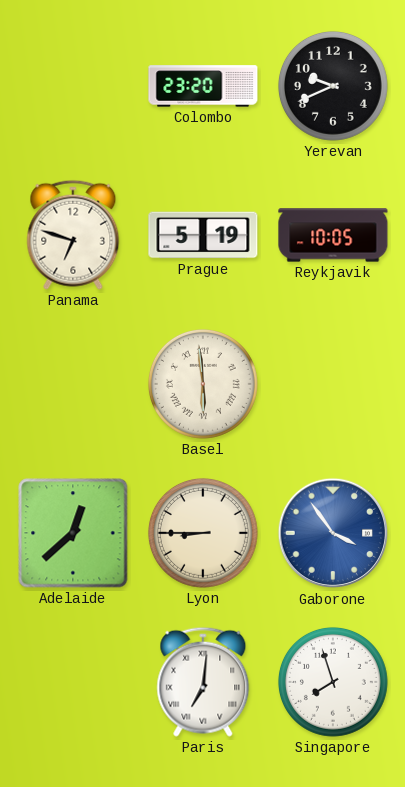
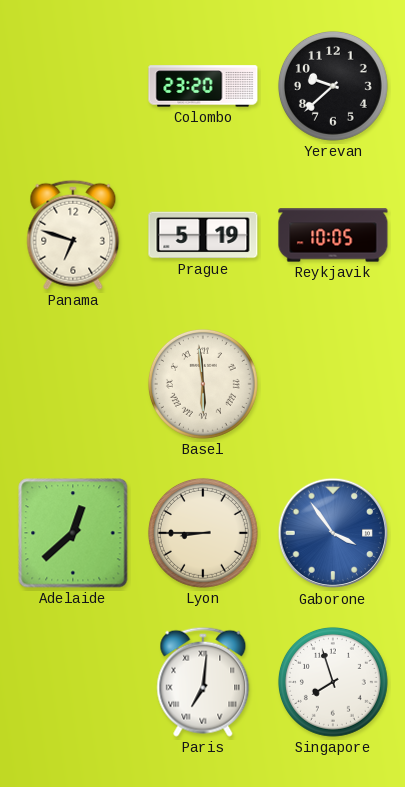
Yerevan: 9:41 -> 9:38 (333, 86)
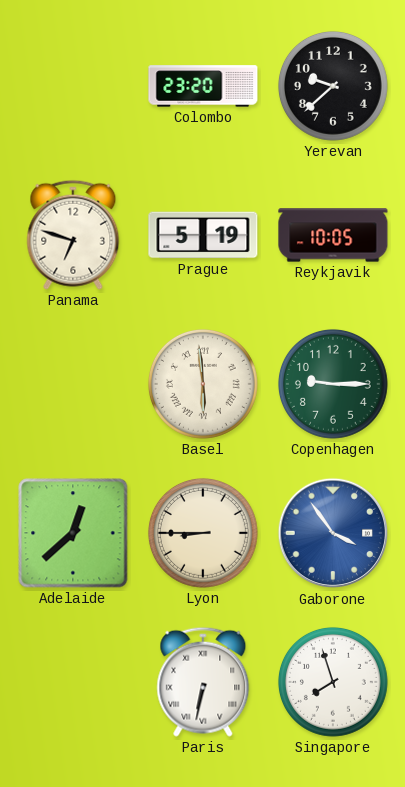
Copenhagen: none -> 9:15 (333, 384)
Paris: 7:01 -> 6:32 (203, 682)
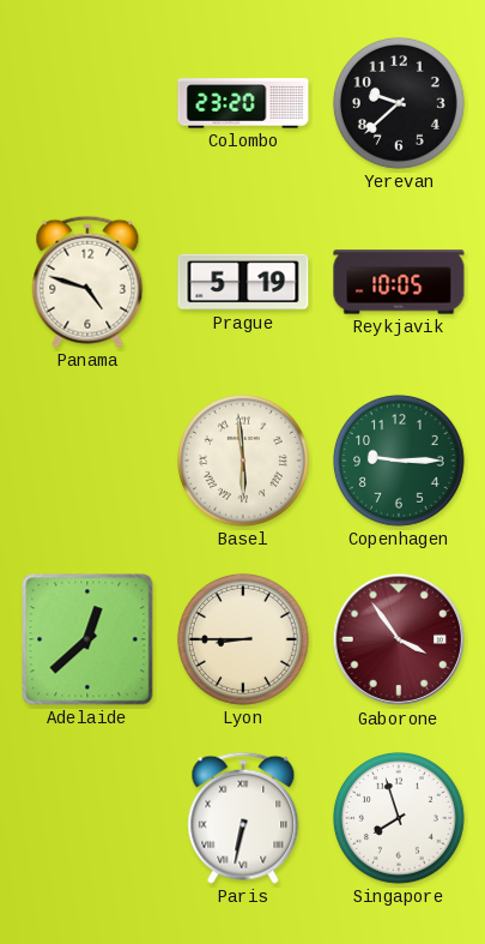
Panama: 6:48 -> 4:48 (87, 282)
Gaborone dial: blue -> burgundy (399, 639)
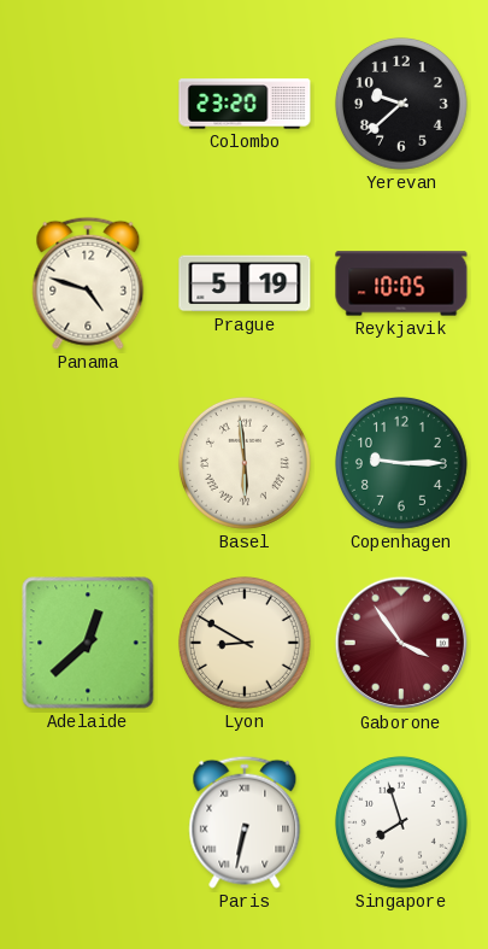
Lyon: 8:45 -> 8:50 (245, 643)
